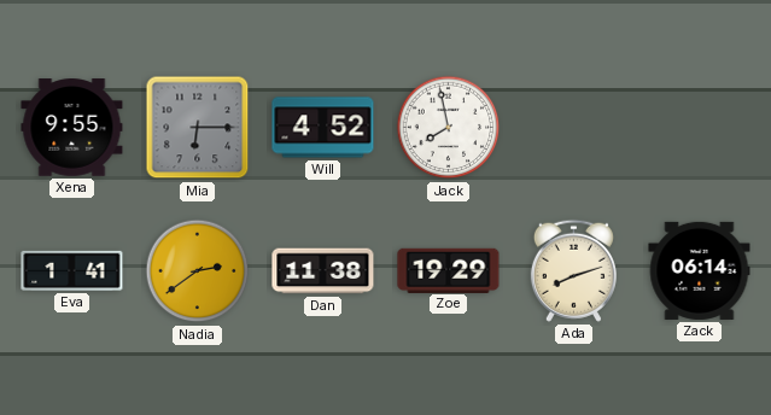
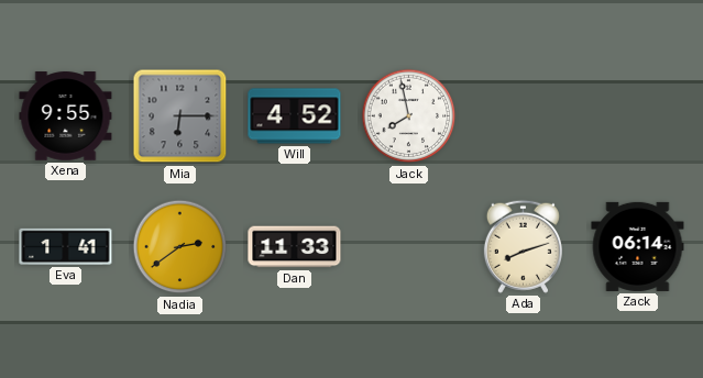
Dan: 11:38 -> 11:33 (295, 247)
Zoe: 19:29 -> none (449, 270)
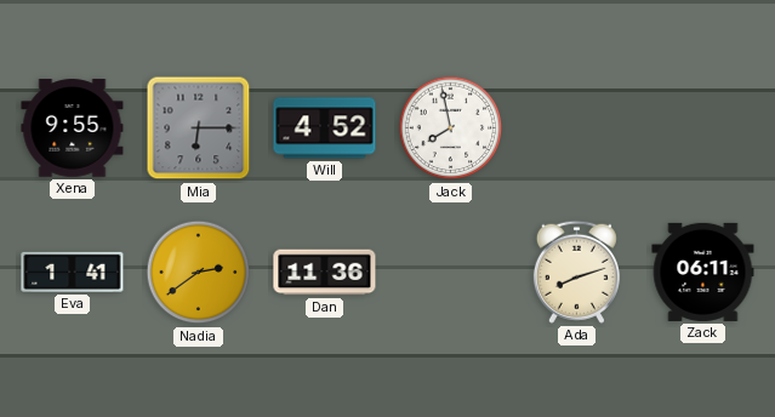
Dan: 11:33 -> 11:36 (325, 273)
Zack: 06:14 -> 06:11 (703, 272)
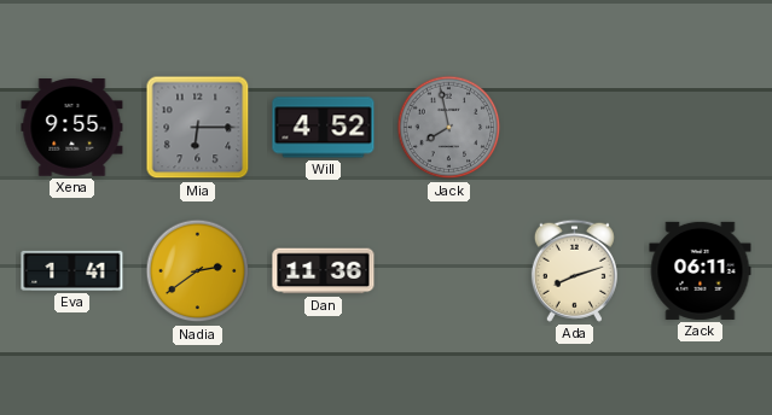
Jack dial: white -> grey (449, 128)
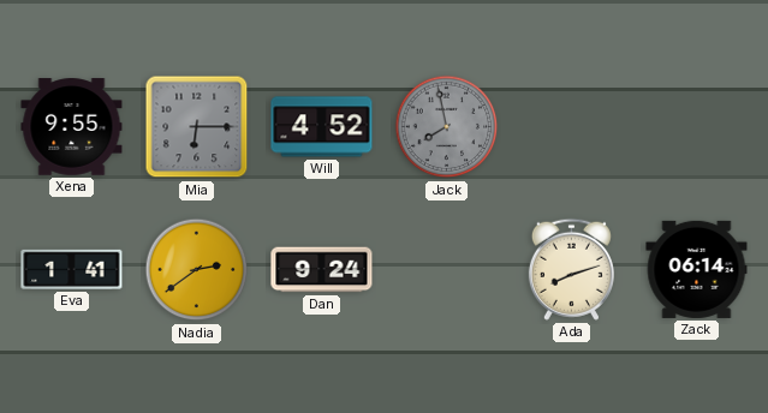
Dan: 11:36 -> 9:24 (322, 270)
Zack: 06:11 -> 06:14 (697, 269)
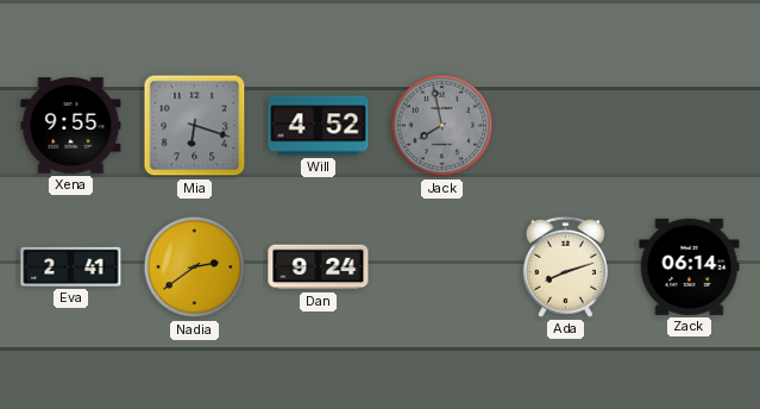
Mia: 6:15 -> 6:18 (195, 126)
Eva: 1:41 -> 2:41 (71, 266)
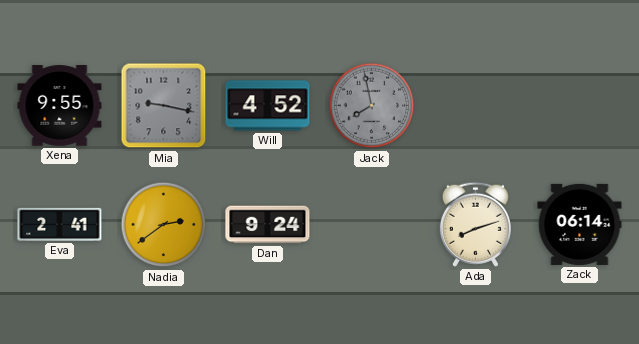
Mia: 6:18 -> 9:17 (164, 106)
